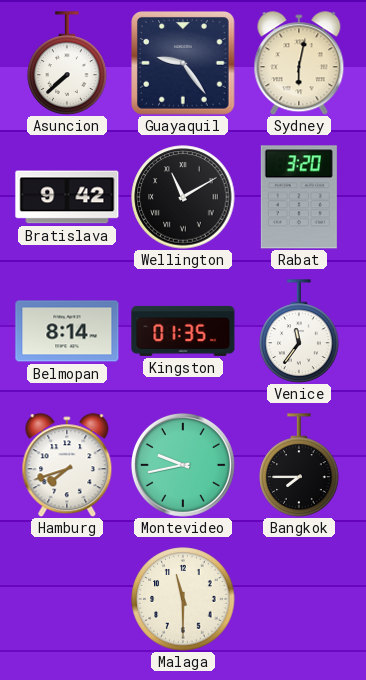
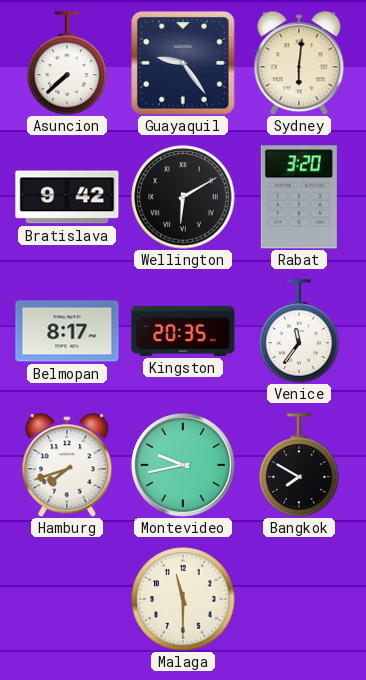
Sydney: 6:02 -> 6:01 (299, 63)
Wellington: 11:10 -> 6:10 (183, 197)
Belmopan: 8:14 -> 8:17 (67, 331)
Kingston: 01:35 -> 20:35 (183, 331)
Bangkok: 7:45 -> 7:50 (299, 465)
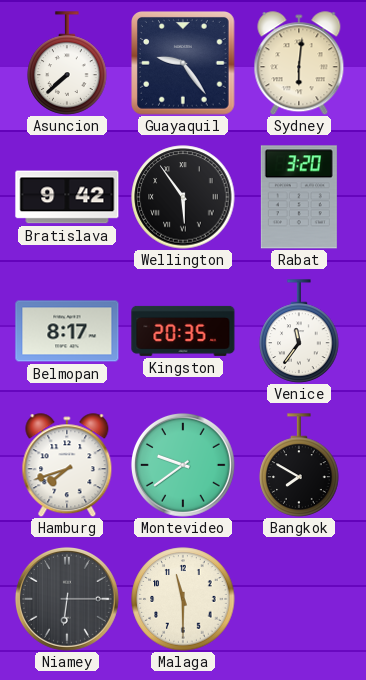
Wellington: 6:10 -> 5:54 (183, 197)
Montevideo: 9:43 -> 9:39 (183, 465)
Niamey: none -> 6:15 (67, 599)
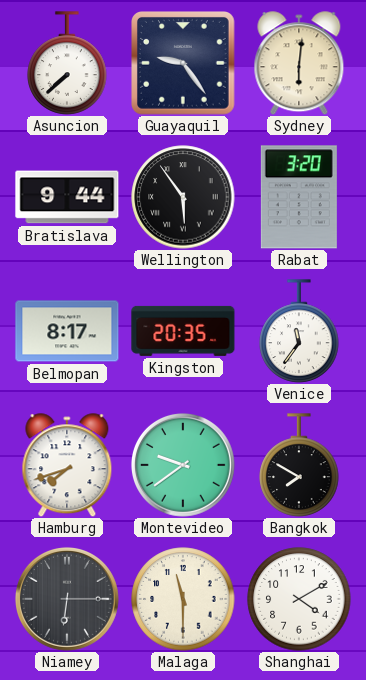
Bratislava: 9:42 -> 9:44 (67, 197)
Shanghai: none -> 4:10 (299, 599)
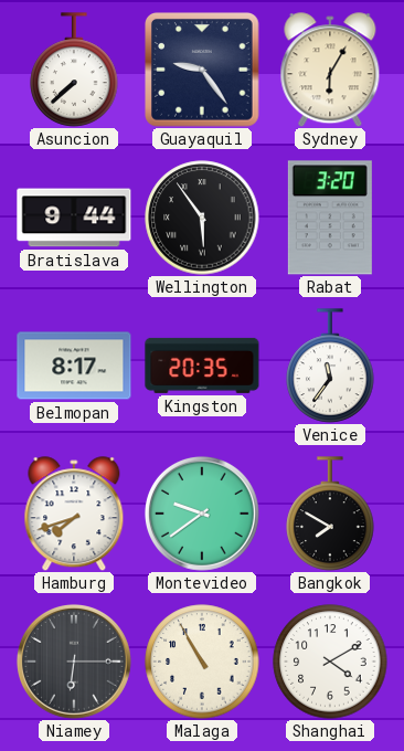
Sydney: 6:01 -> 6:05 (330, 70)
Malaga: 11:30 -> 10:55 (202, 662)
